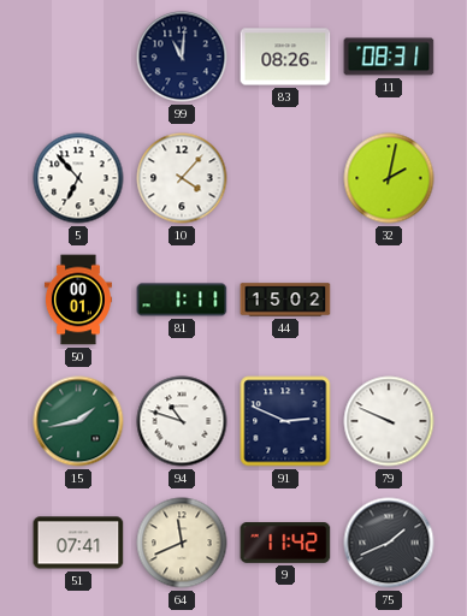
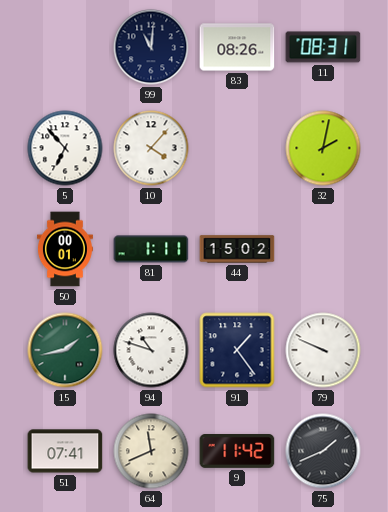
91: 2:49 -> 1:24 (237, 350)
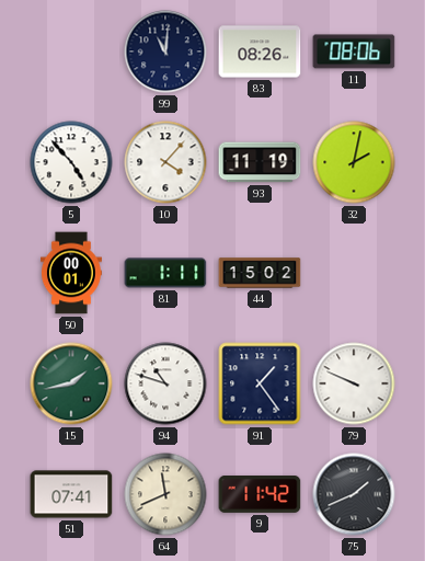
11: 08:31 -> 08:06 (354, 51)
5: 6:53 -> 4:53 (71, 162)
93: none -> 11:19 (260, 162)
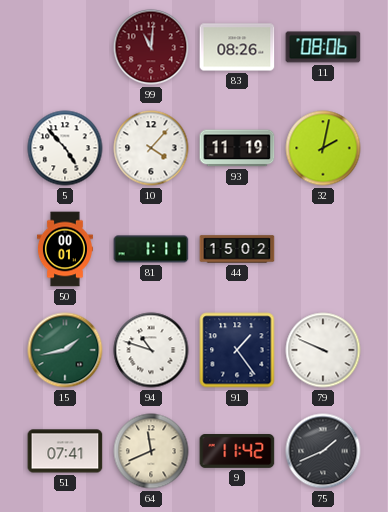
99 dial: navy -> burgundy (151, 47)
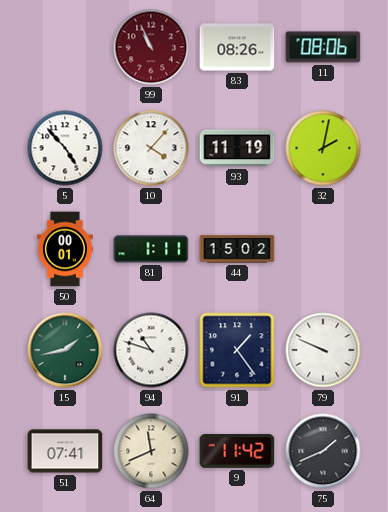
99: 11:01 -> 10:56 (151, 47)
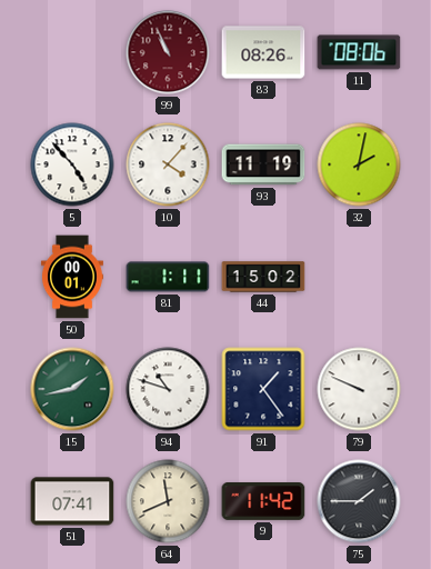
75: 1:41 -> 1:45 (359, 501)
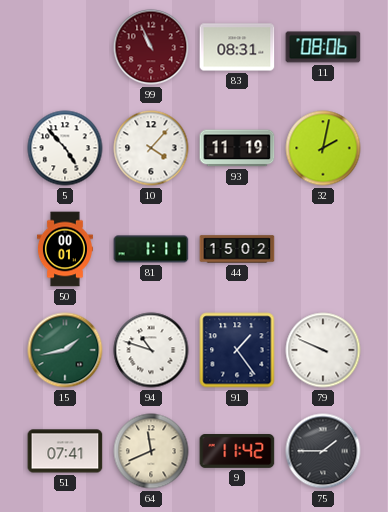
83: 08:26 -> 08:31 (237, 47)
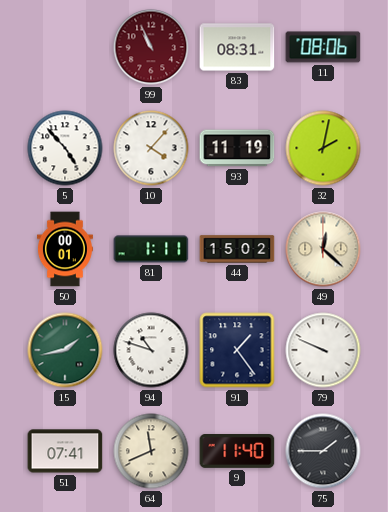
49: none -> 12:22 (323, 249)
9: 11:42 -> 11:40 (237, 452)
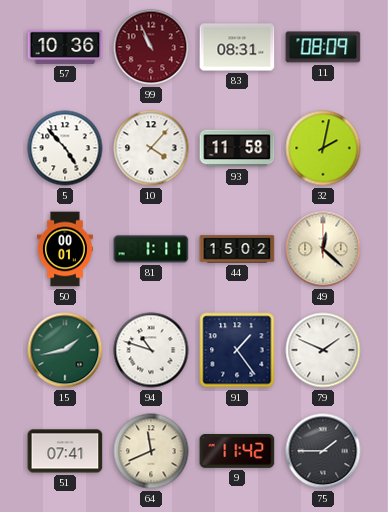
57: none -> 10:36 (65, 47)
11: 08:06 -> 08:09 (323, 47)
93: 11:19 -> 11:58 (237, 148)
79: 9:49 -> 1:49 (323, 350)
9: 11:40 -> 11:42 (237, 452)
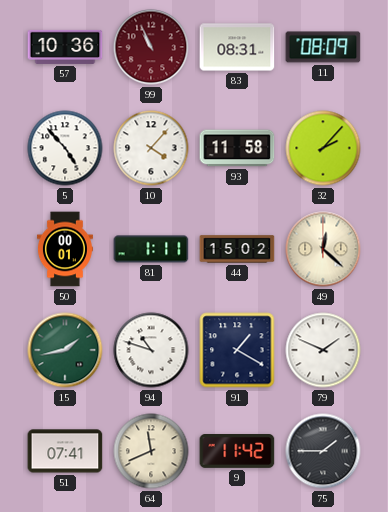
32: 2:02 -> 2:07 (323, 148)
91: 1:24 -> 1:20 (237, 350)
